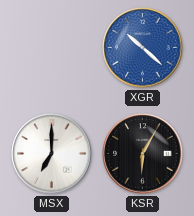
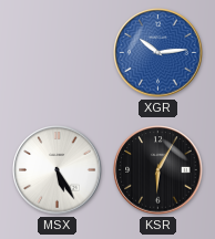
XGR: 10:22 -> 10:14 (158, 53)
MSX: 7:00 -> 5:25 (58, 170)
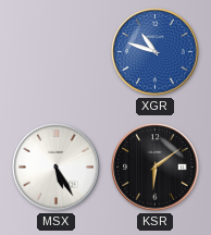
XGR: 10:14 -> 10:48 (156, 52)
KSR: 6:05 -> 6:09 (156, 168)
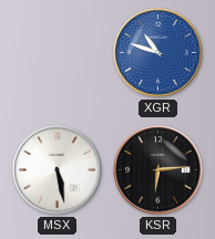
MSX: 5:25 -> 5:28 (58, 170)
KSR: 6:09 -> 6:14 (158, 170)
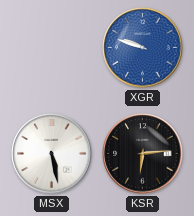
XGR: 10:48 -> 9:48 (143, 48)
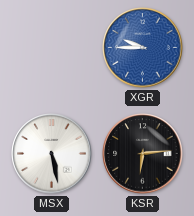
XGR: 9:48 -> 9:45 (143, 48)
